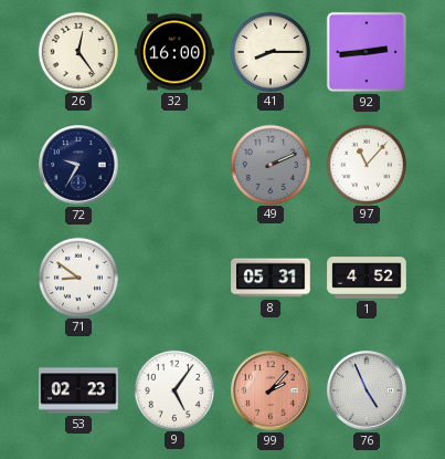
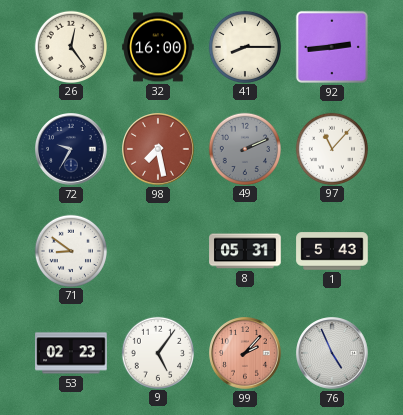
98: none -> 7:28 (158, 149)
1: 4:52 -> 5:43 (332, 251)
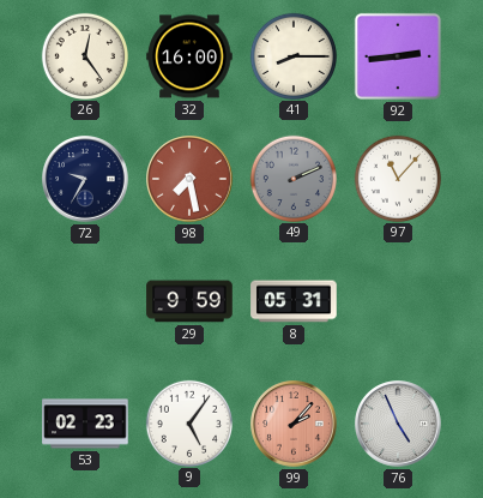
71: 8:51 -> none (70, 250)
29: none -> 9:59 (189, 301)
1: 5:43 -> none (332, 251)
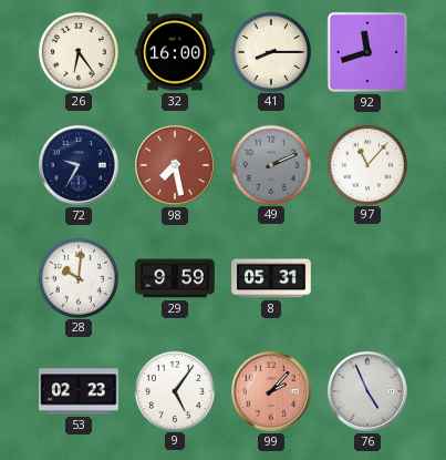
26: 12:24 -> 6:24 (77, 51)
92: 2:44 -> 11:42 (367, 52)
28: none -> 10:01 (77, 277)
